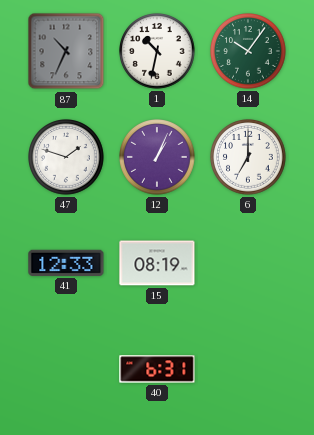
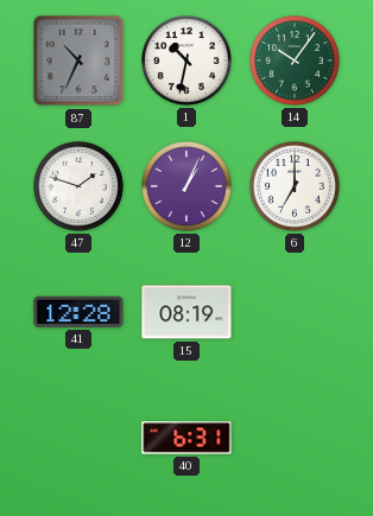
41: 12:33 -> 12:28 (78, 312)
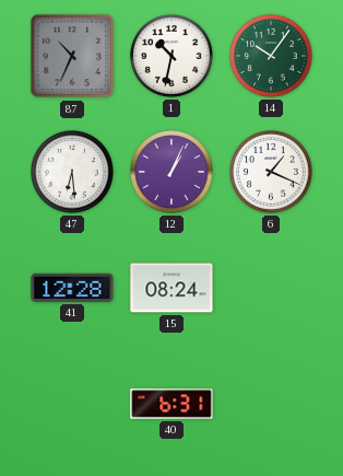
47: 1:48 -> 6:29 (73, 173)
6: 7:00 -> 1:19 (272, 173)
15: 08:19 -> 08:24 (171, 288)
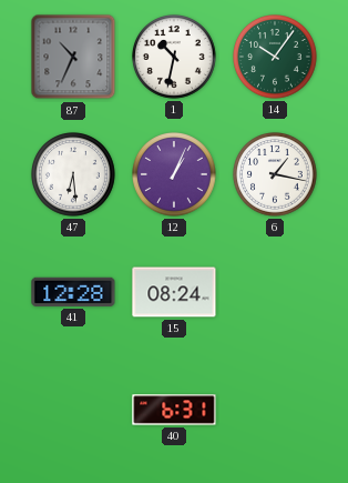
6: 1:19 -> 1:17 (276, 175)
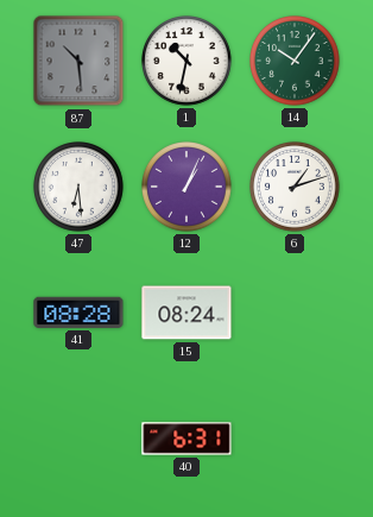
87: 10:34 -> 10:29 (78, 61)
6: 1:17 -> 1:12 (296, 188)
41: 12:28 -> 08:28 (78, 313)
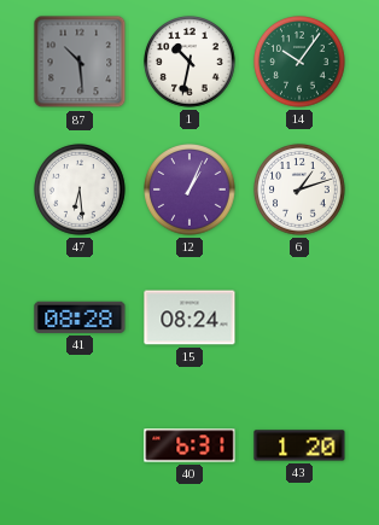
43: none -> 1:20 (299, 445)
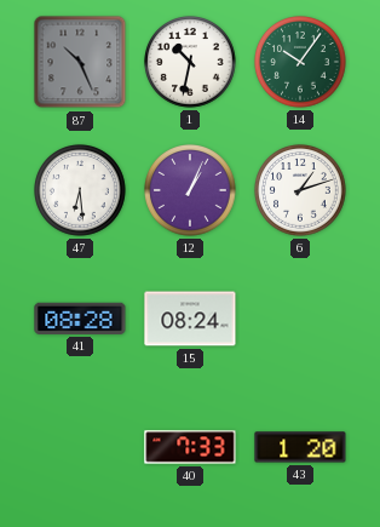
87: 10:29 -> 10:26 (80, 62)
40: 6:31 -> 7:33 (190, 447)
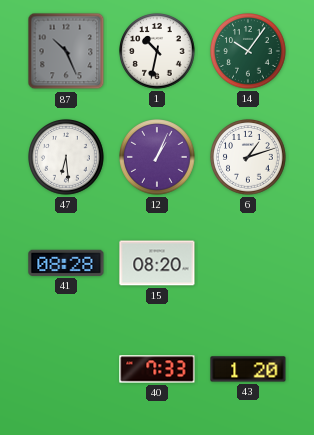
15: 08:24 -> 08:20 (157, 263)
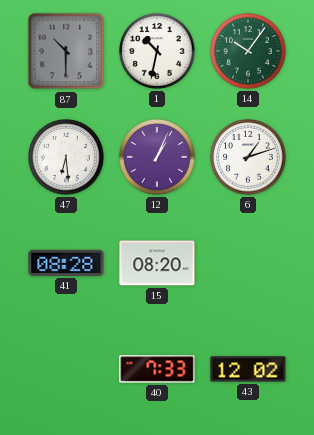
87: 10:26 -> 10:30 (66, 51)
43: 1:20 -> 12:02 (248, 369)
